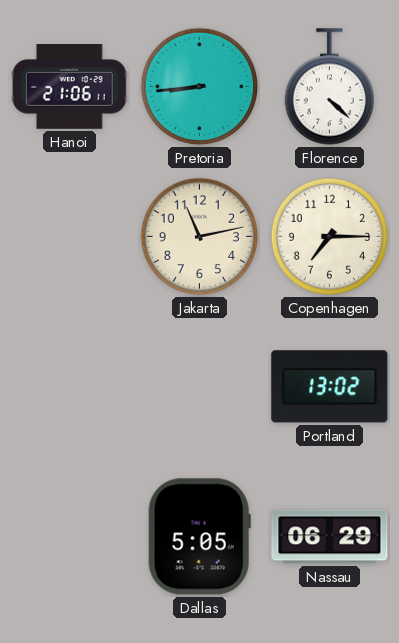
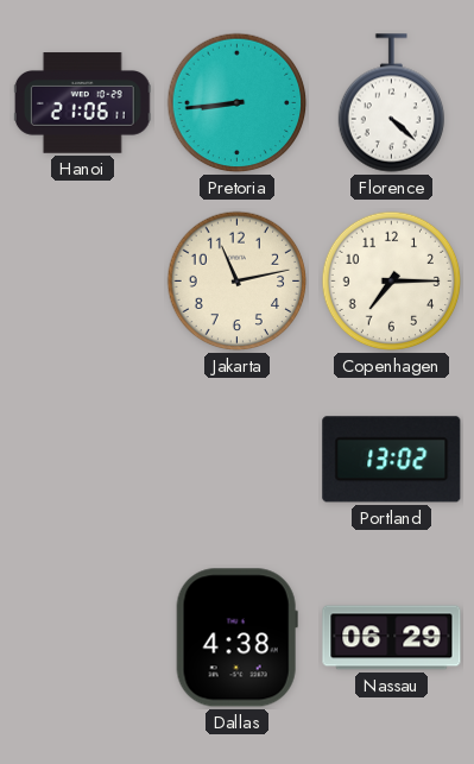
Dallas: 5:05 -> 4:38 (236, 638)
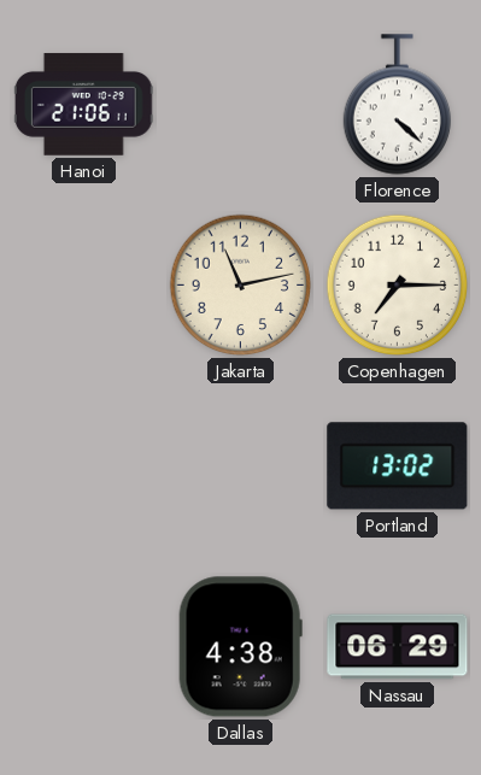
Pretoria: 8:44 -> none (238, 103)
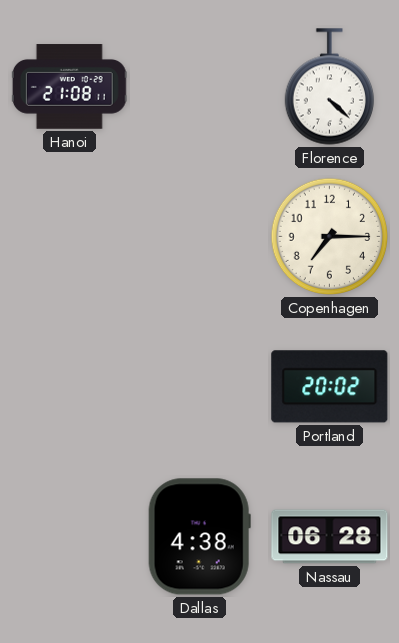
Hanoi: 21:06 -> 21:08 (69, 87)
Jakarta: 11:13 -> none (241, 286)
Portland: 13:02 -> 20:02 (330, 387)
Nassau: 06:29 -> 06:28 (330, 537)
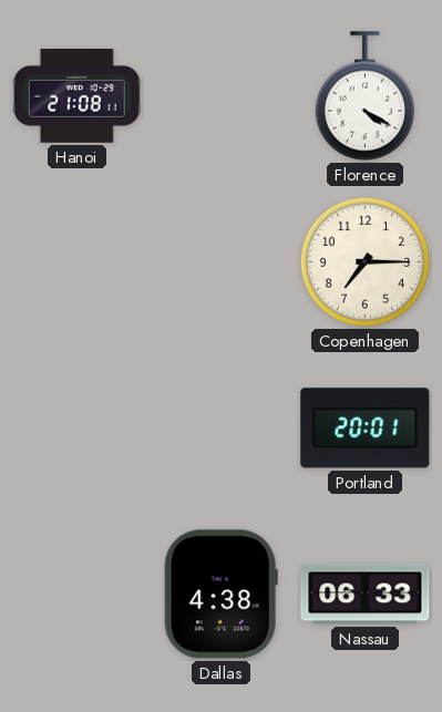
Florence: 4:22 -> 4:20 (364, 96)
Portland: 20:02 -> 20:01 (366, 429)
Nassau: 06:28 -> 06:33 (366, 595)
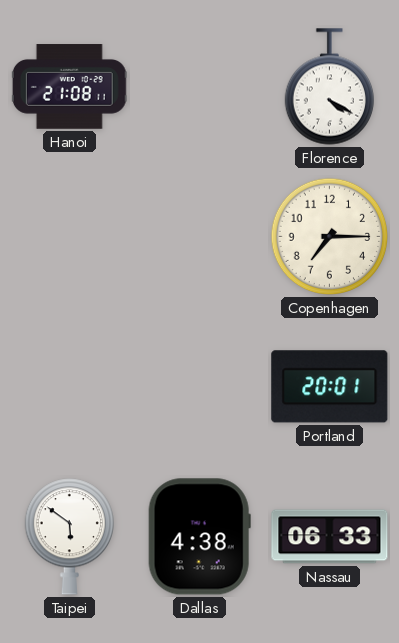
Taipei: none -> 5:51 (69, 537)
